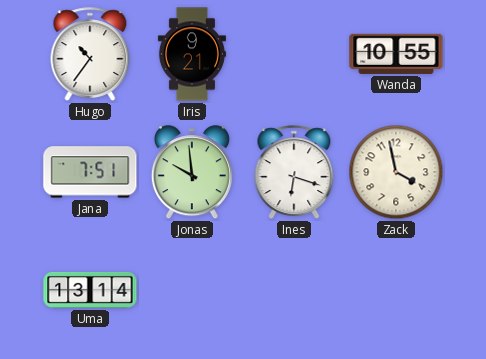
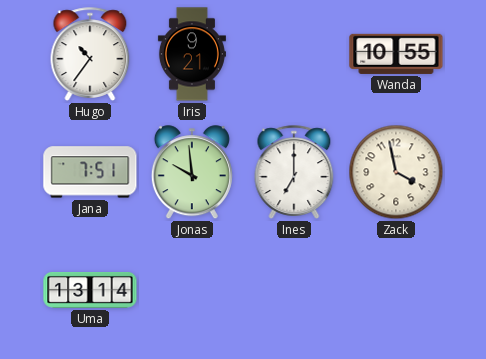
Ines: 6:18 -> 7:00 (294, 172)
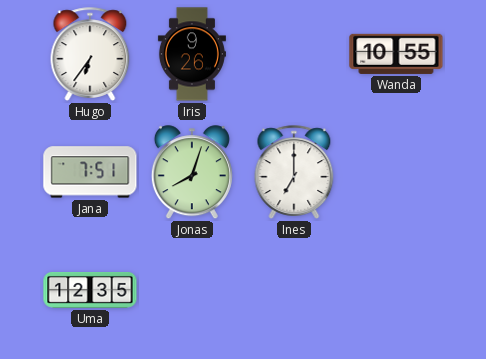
Hugo: 10:36 -> 6:36 (90, 54)
Iris: 9:21 -> 9:26 (192, 54)
Jonas: 9:59 -> 8:03 (192, 173)
Zack: 3:58 -> none (396, 172)
Uma: 13:14 -> 12:35 (90, 290)
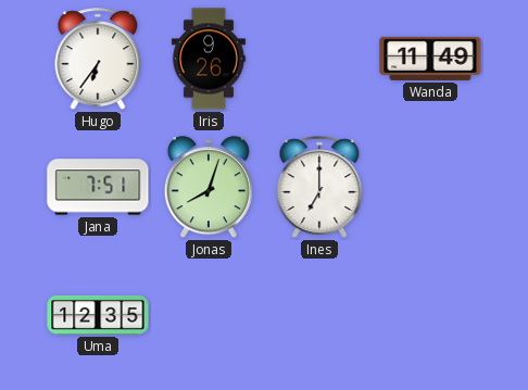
Wanda: 10:55 -> 11:49 (430, 59)
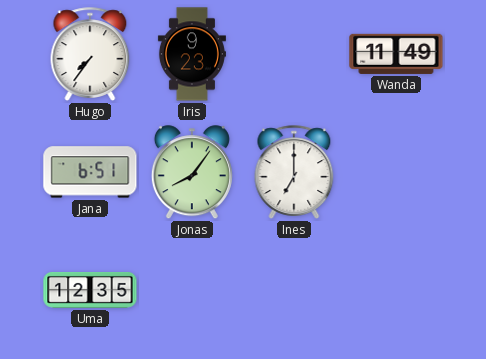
Hugo: 6:36 -> 7:36 (90, 54)
Iris: 9:26 -> 9:23 (192, 54)
Jana: 7:51 -> 6:51 (90, 172)
Jonas: 8:03 -> 8:06 (192, 173)
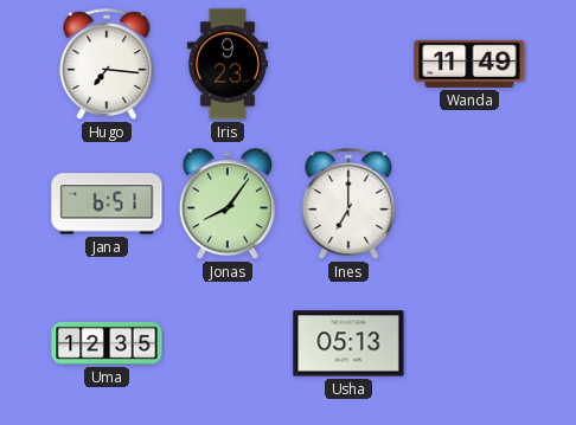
Hugo: 7:36 -> 7:16 (107, 64)
Usha: none -> 05:13 (348, 343)
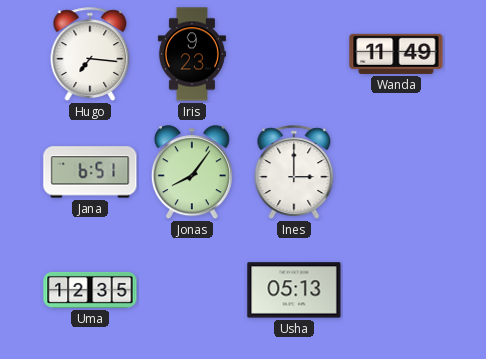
Ines: 7:00 -> 3:00 (294, 172)
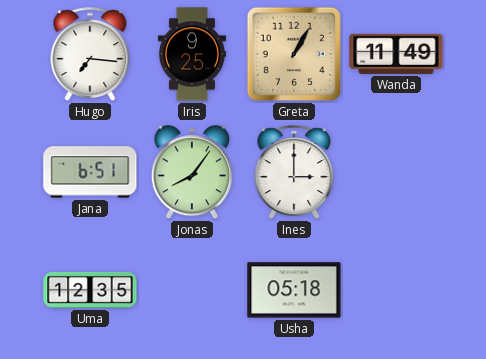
Iris: 9:23 -> 9:25 (192, 54)
Greta: none -> 1:05 (294, 54)
Usha: 05:13 -> 05:18 (294, 290)
